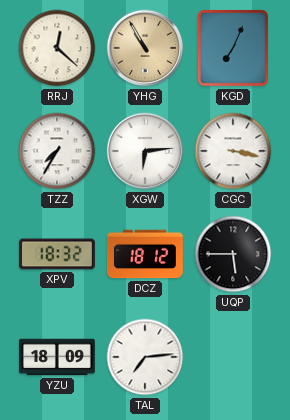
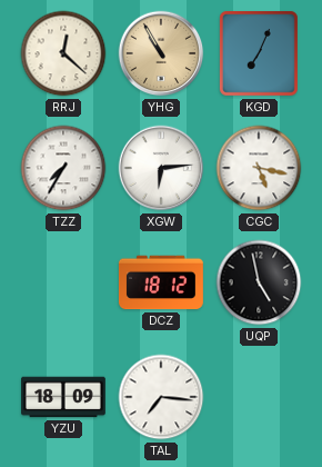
CGC: 3:17 -> 5:17 (259, 168)
XPV: 18:32 -> none (58, 254)
UQP: 5:45 -> 4:58 (259, 282)
TAL: 7:14 -> 7:16 (161, 397)
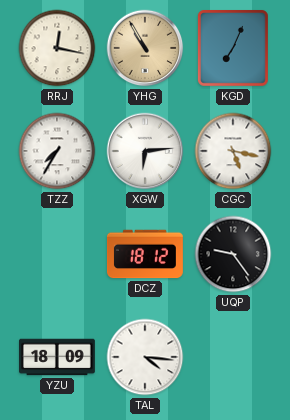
RRJ: 12:22 -> 12:17 (57, 48)
UQP: 4:58 -> 9:24 (233, 254)
TAL: 7:16 -> 4:16 (145, 357)
